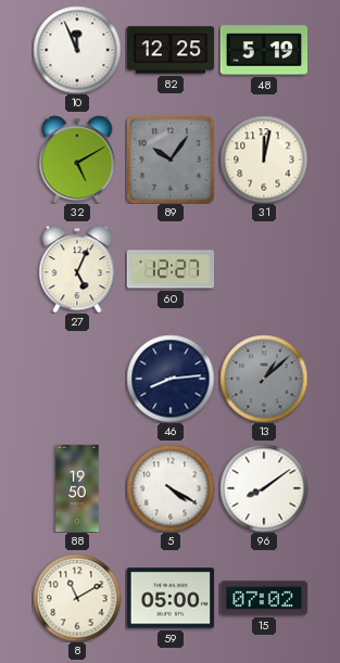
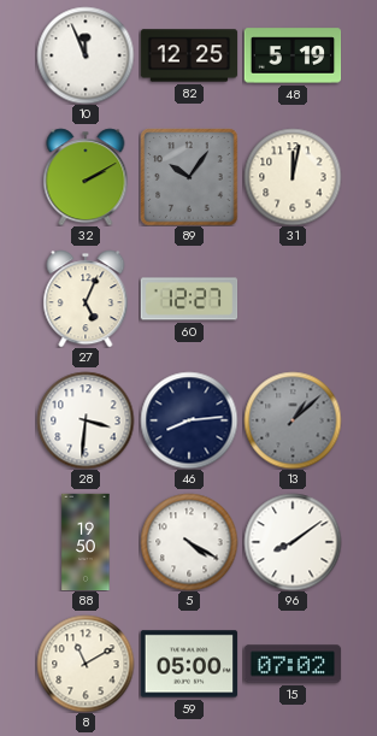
32: 5:10 -> 2:10 (86, 177)
28: none -> 3:31 (86, 420)
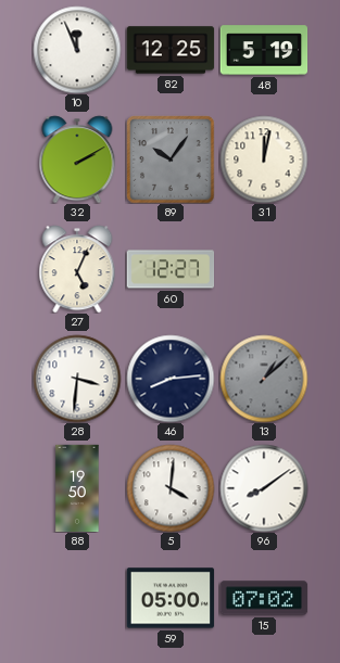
5: 4:20 -> 4:01 (171, 488)
8: 11:10 -> none (86, 664)
